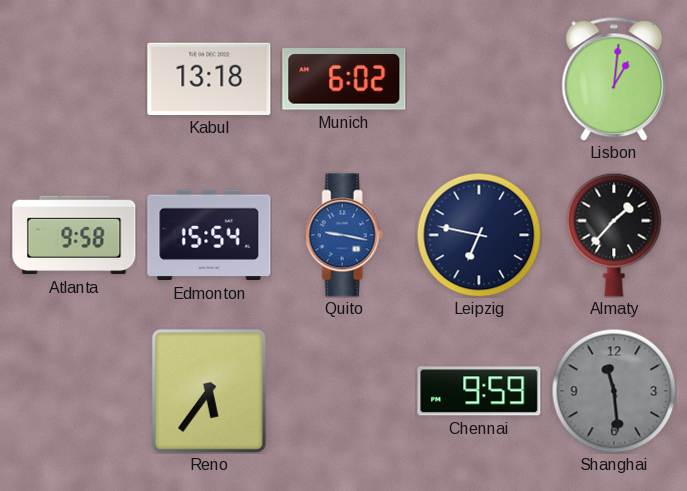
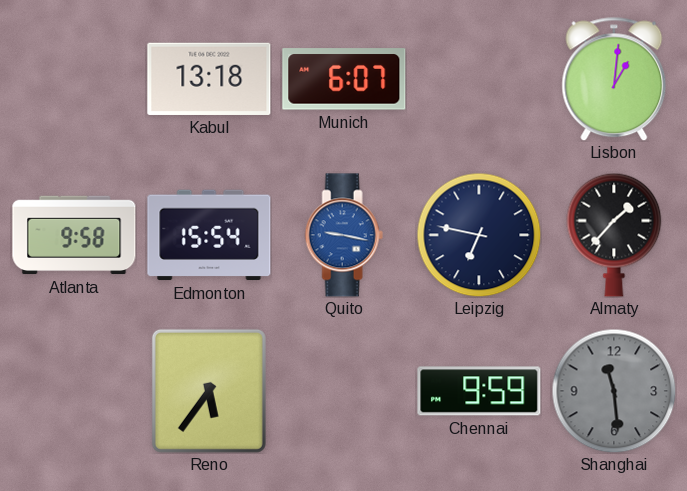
Munich: 6:02 -> 6:07 (344, 79)
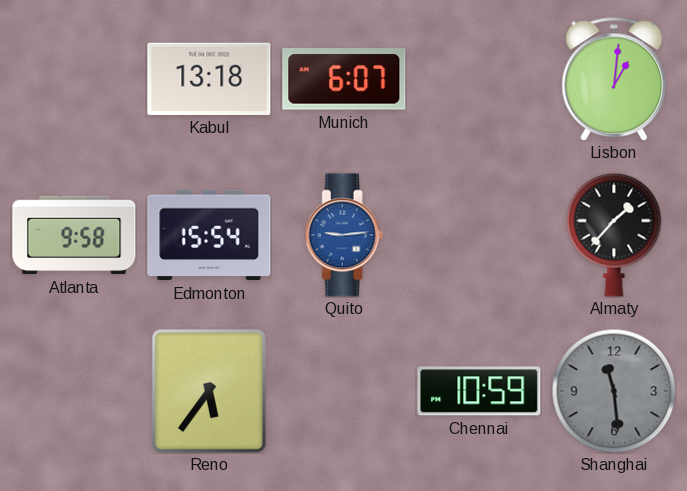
Quito: 9:17 -> 9:14 (344, 235)
Leipzig: 6:47 -> none (479, 235)
Chennai: 9:59 -> 10:59 (479, 391)
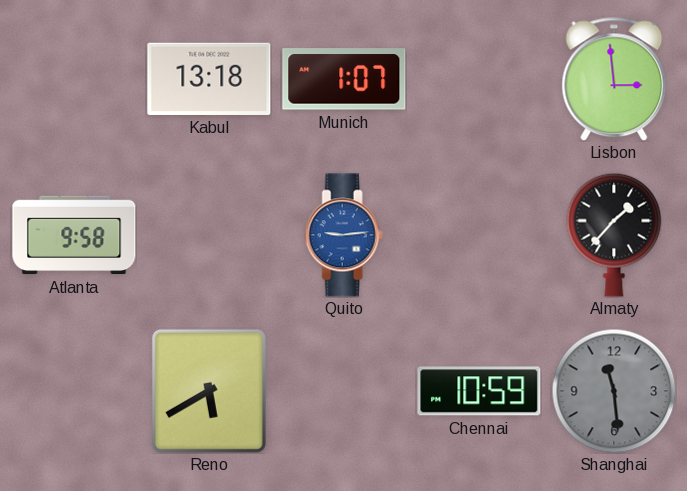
Munich: 6:07 -> 1:07 (344, 79)
Lisbon: 1:01 -> 2:59 (614, 79)
Edmonton: 15:54 -> none (209, 235)
Reno: 5:36 -> 5:40 (209, 391)
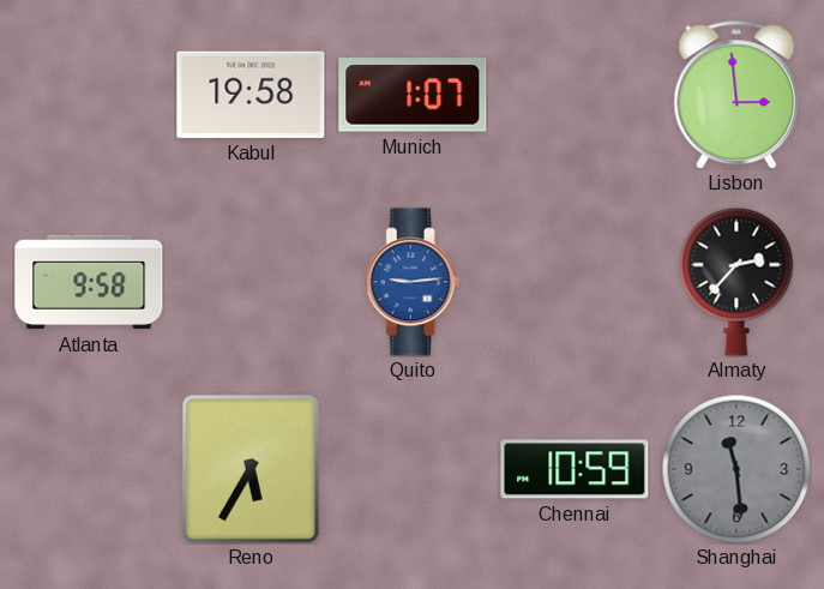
Kabul: 13:18 -> 19:58 (251, 95)
Almaty: 1:37 -> 2:37 (736, 282)
Reno: 5:40 -> 5:35 (251, 469)
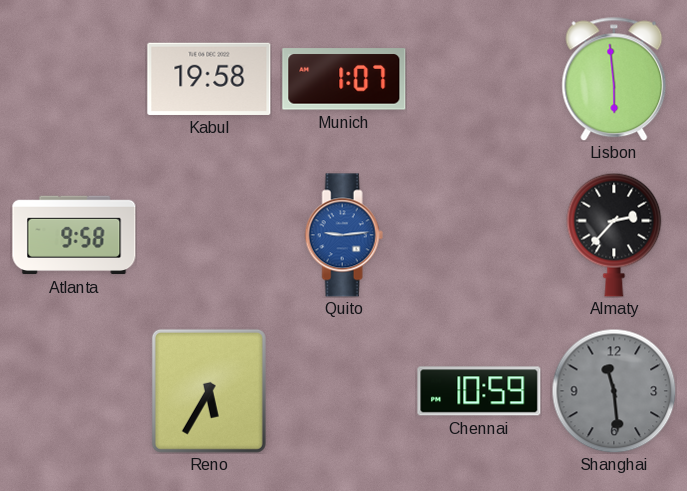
Lisbon: 2:59 -> 5:59 (614, 79)
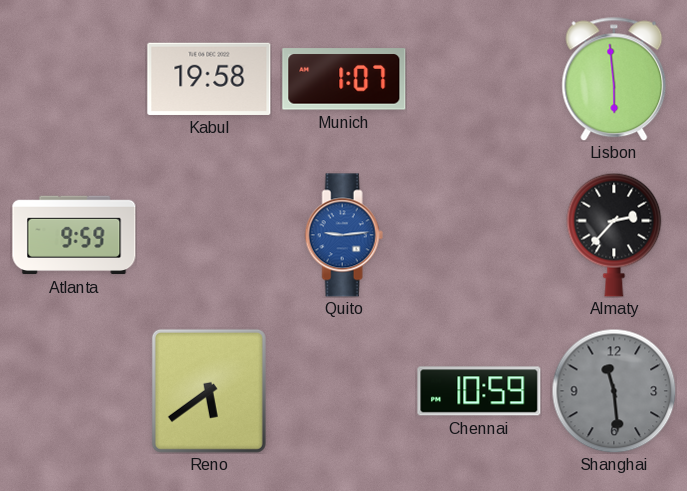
Atlanta: 9:58 -> 9:59 (74, 235)
Reno: 5:35 -> 5:39 (209, 391)
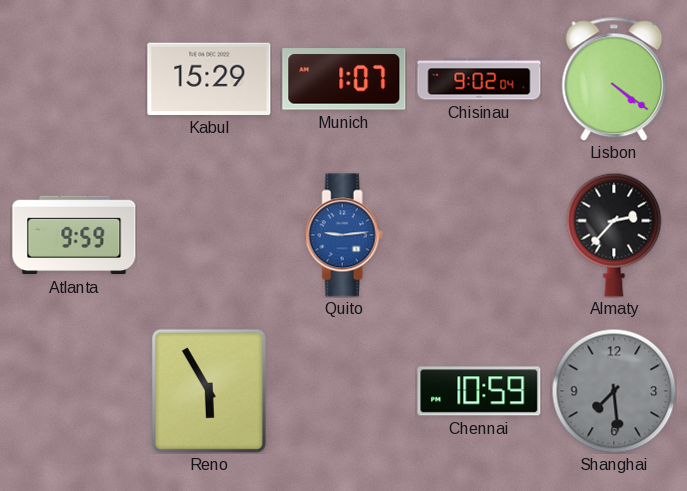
Kabul: 19:58 -> 15:29 (209, 79)
Chisinau: none -> 9:02 (479, 79)
Lisbon: 5:59 -> 4:21 (614, 79)
Reno: 5:39 -> 5:55 (209, 391)
Shanghai: 11:29 -> 7:29 (614, 391)
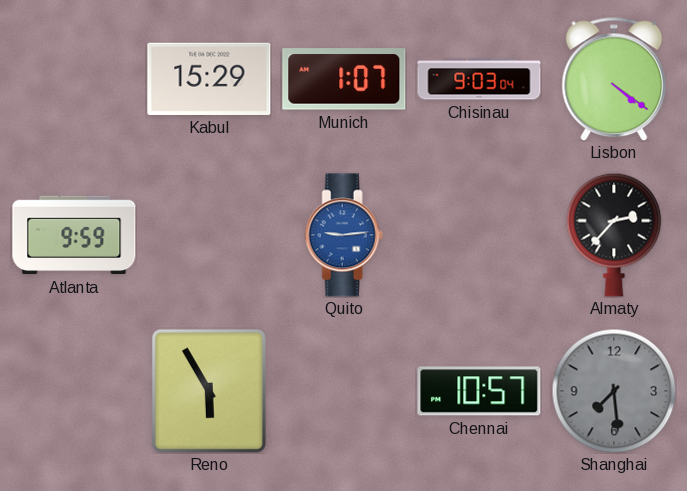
Chisinau: 9:02 -> 9:03 (479, 79)
Chennai: 10:59 -> 10:57 (479, 391)
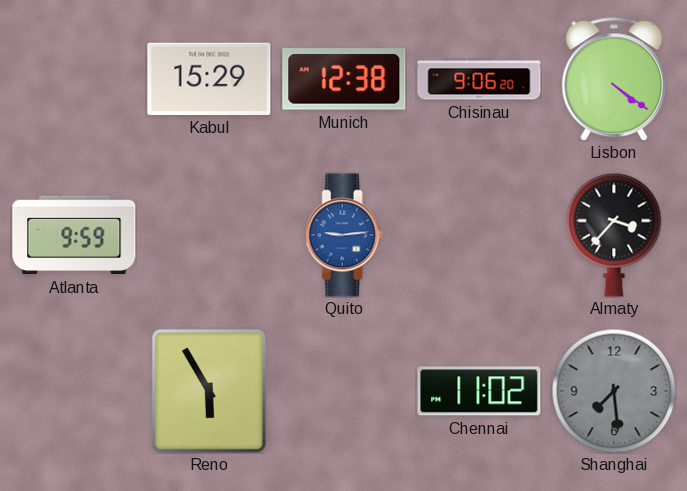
Munich: 1:07 -> 12:38 (344, 79)
Chisinau: 9:03 -> 9:06 (479, 79)
Almaty: 2:37 -> 3:37 (614, 235)
Chennai: 10:57 -> 11:02 (479, 391)
